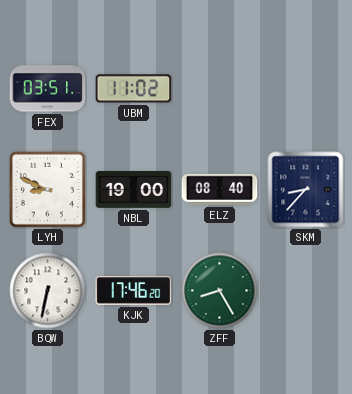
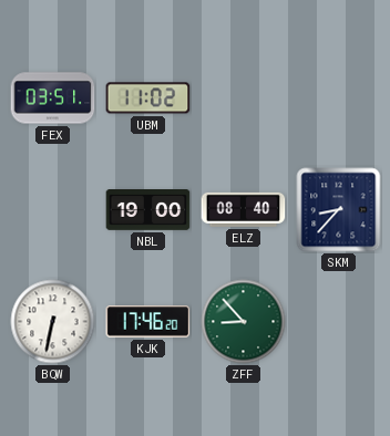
LYH: 8:49 -> none (47, 189)
ZFF: 8:25 -> 8:53 (244, 322)
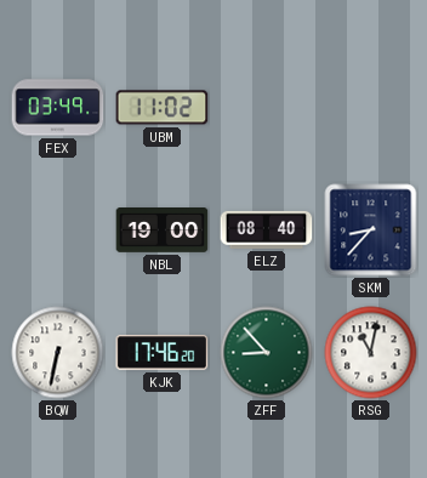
FEX: 03:51 -> 03:49 (58, 108)
RSG: none -> 11:02 (371, 353)
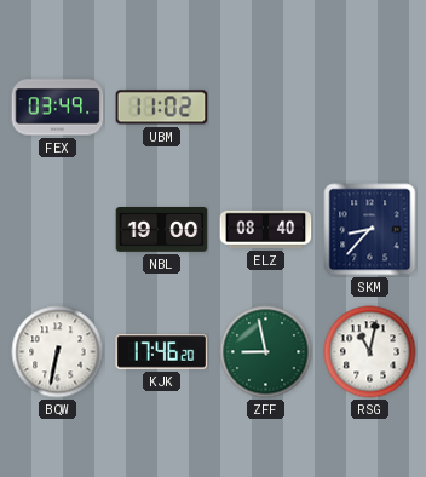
ZFF: 8:53 -> 8:58 (266, 352)
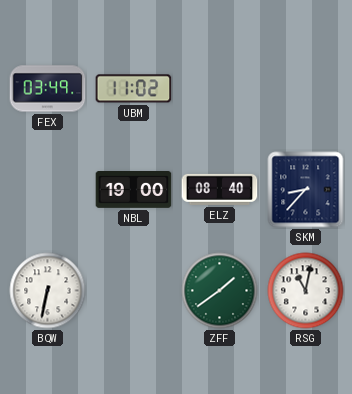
KJK: 17:46 -> none (162, 352)
ZFF: 8:58 -> 1:39 (220, 291)
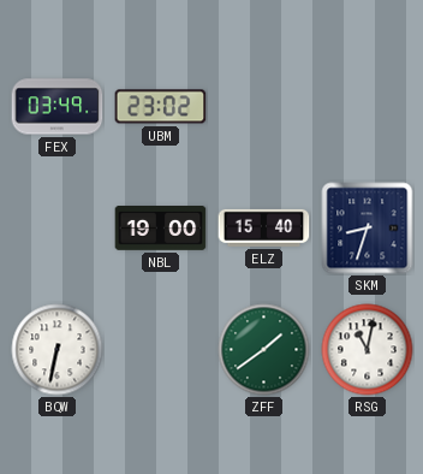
UBM: 11:02 -> 23:02 (161, 107)
ELZ: 08:40 -> 15:40 (264, 227)
SKM: 8:37 -> 8:33 (368, 229)
